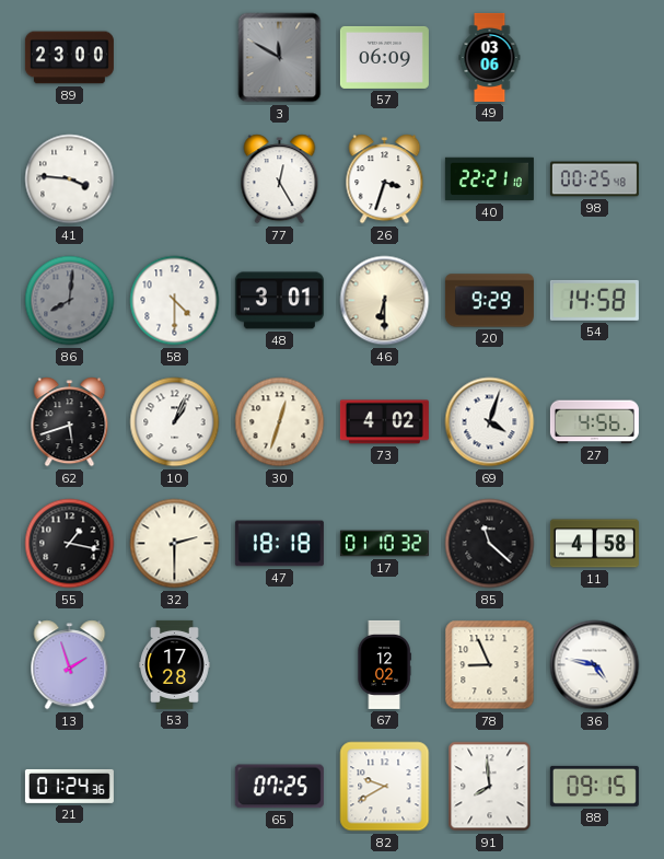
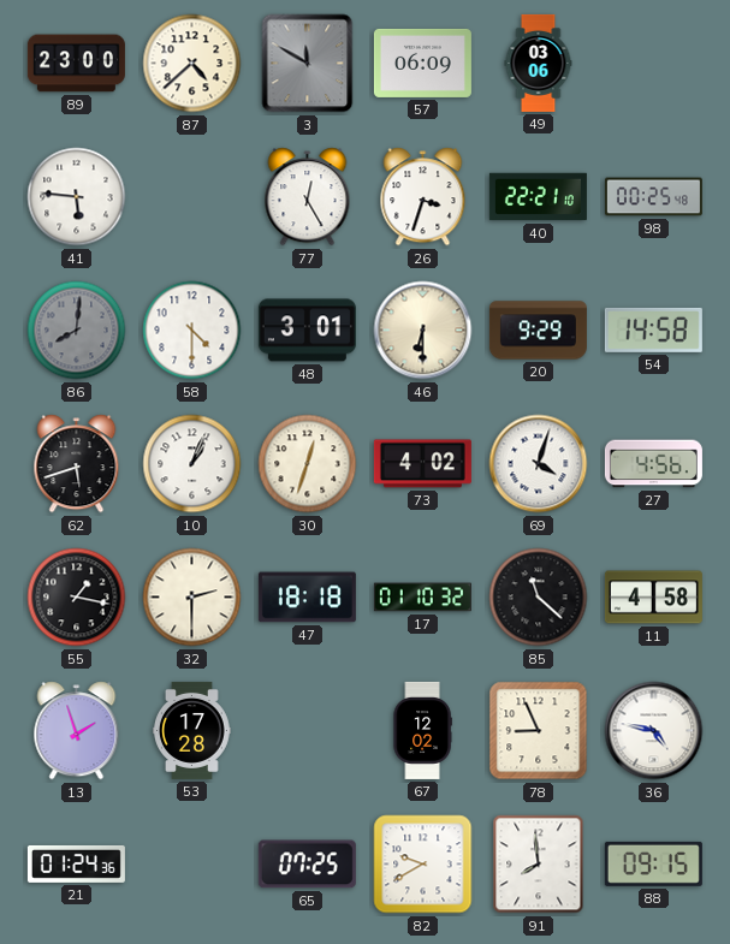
87: none -> 4:38 (192, 64)
41: 3:46 -> 5:46 (77, 197)
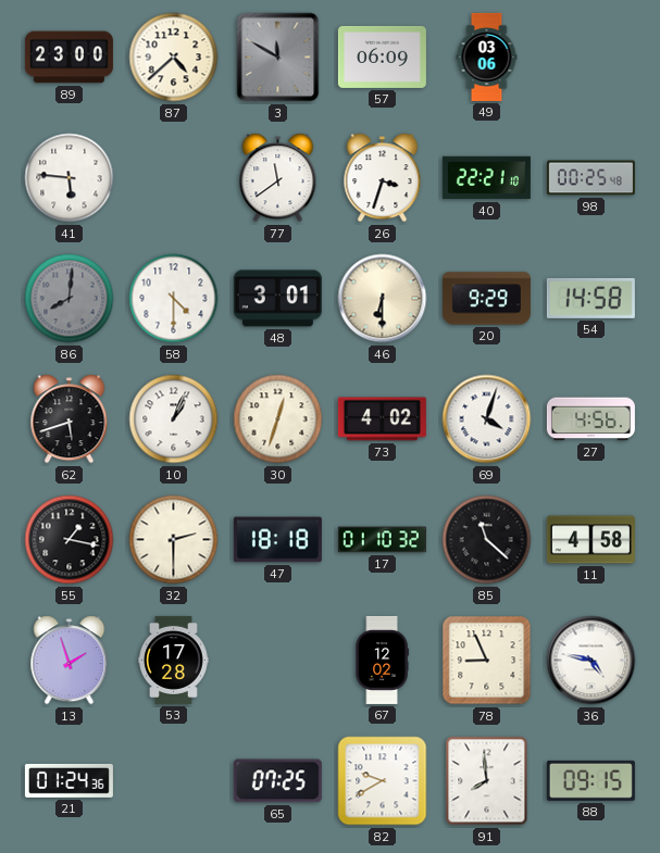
77: 12:25 -> 11:39 (278, 178)
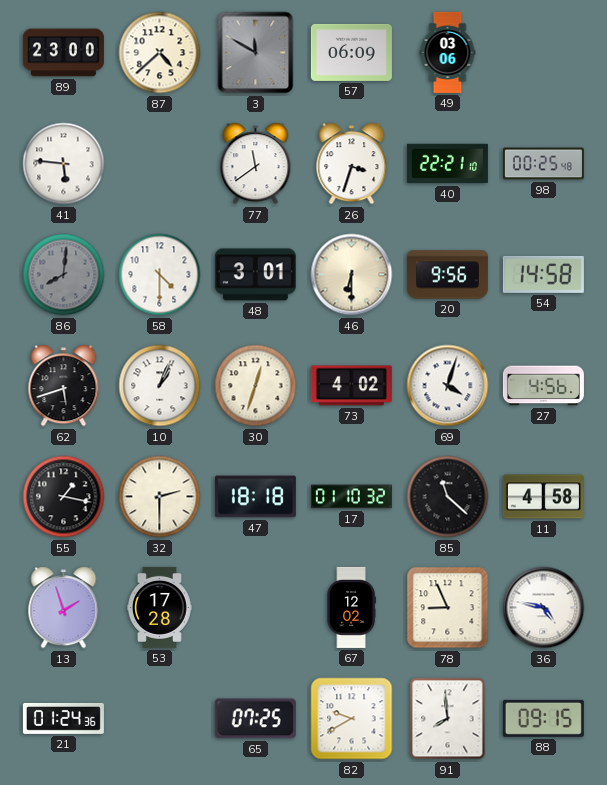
20: 9:29 -> 9:56 (447, 275)
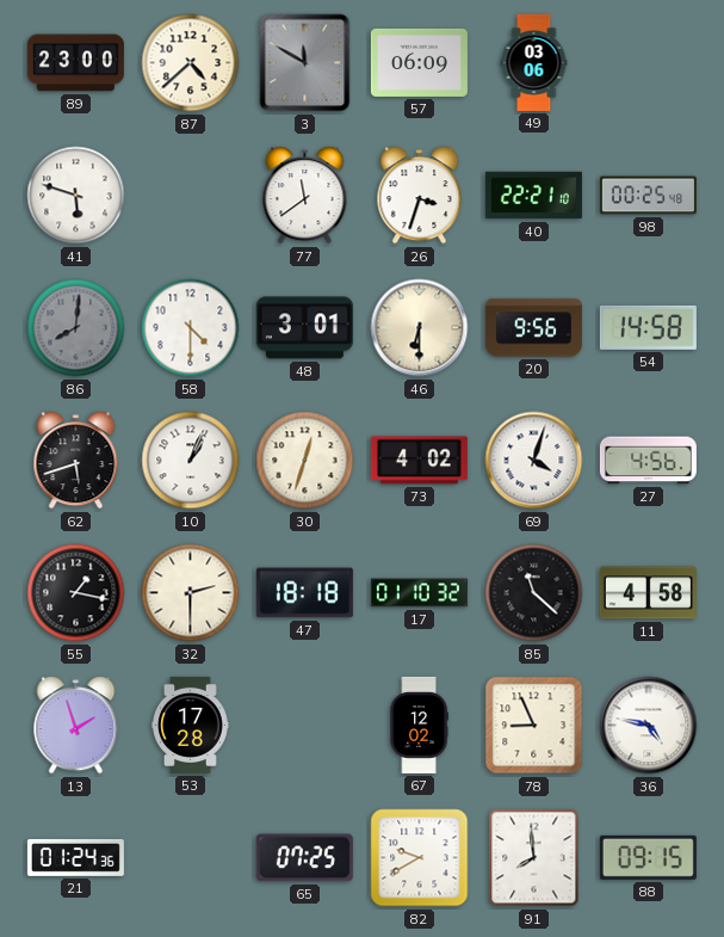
41: 5:46 -> 5:48 (76, 196)
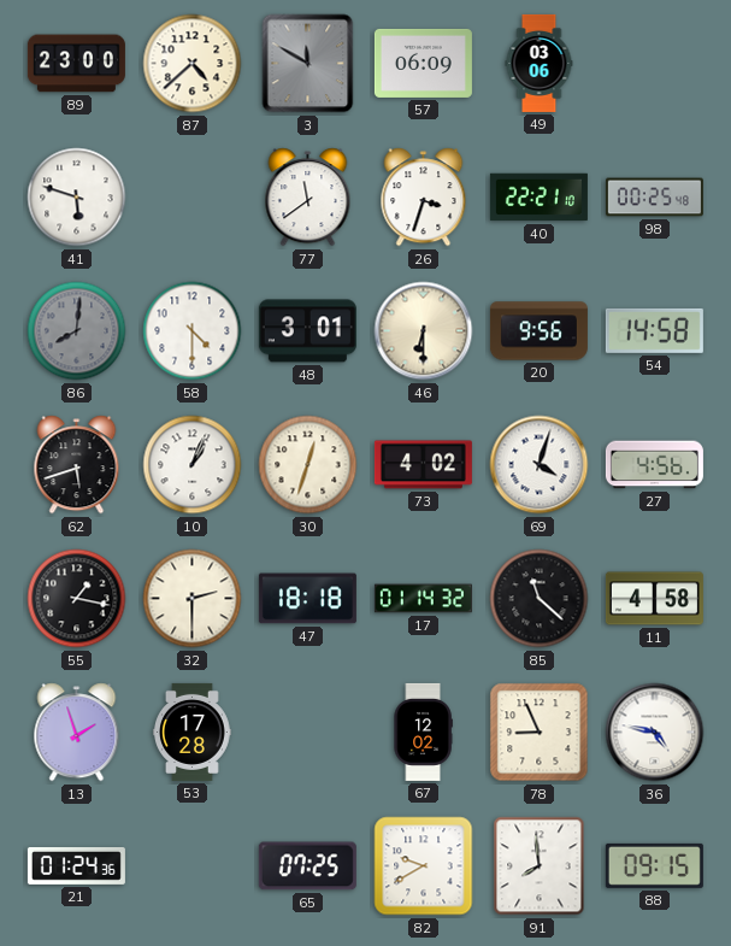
17: 01:10 -> 01:14 (423, 599)
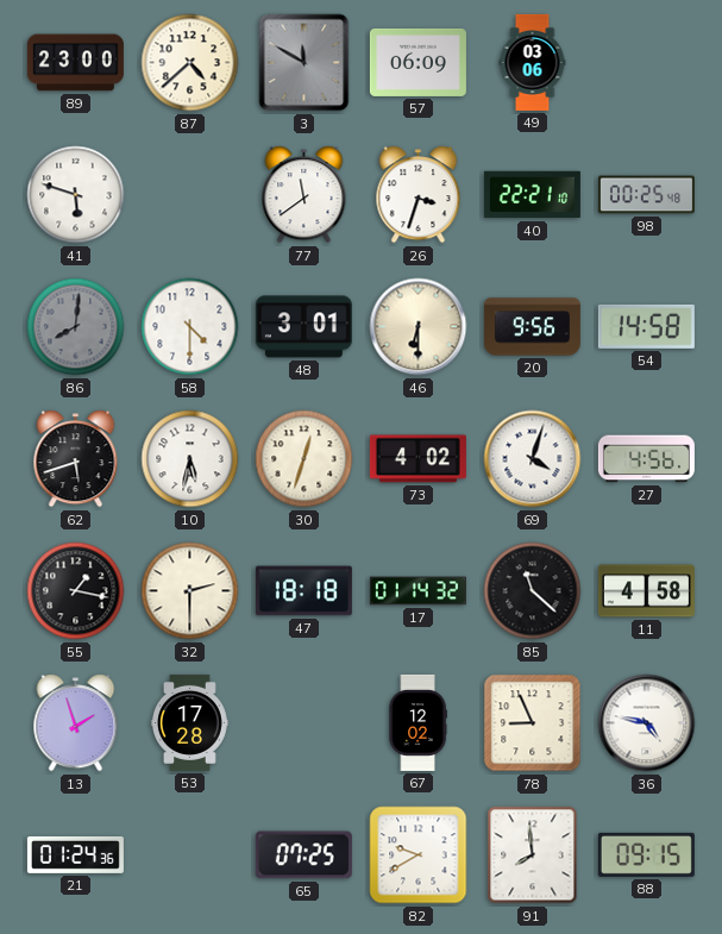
10: 1:04 -> 5:32 (190, 459)
